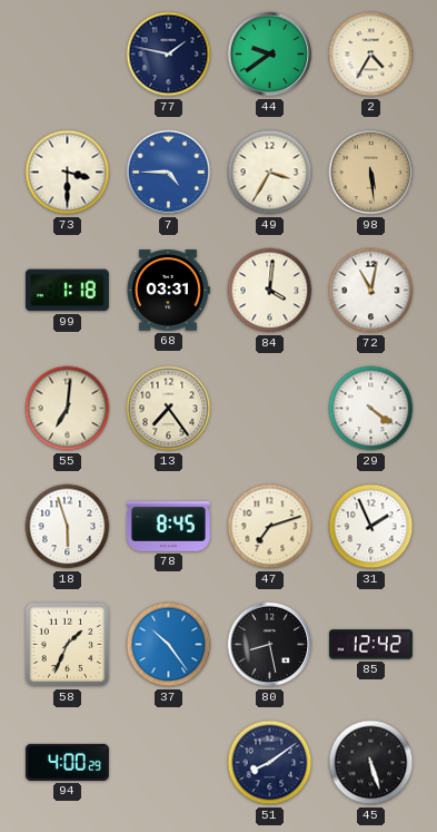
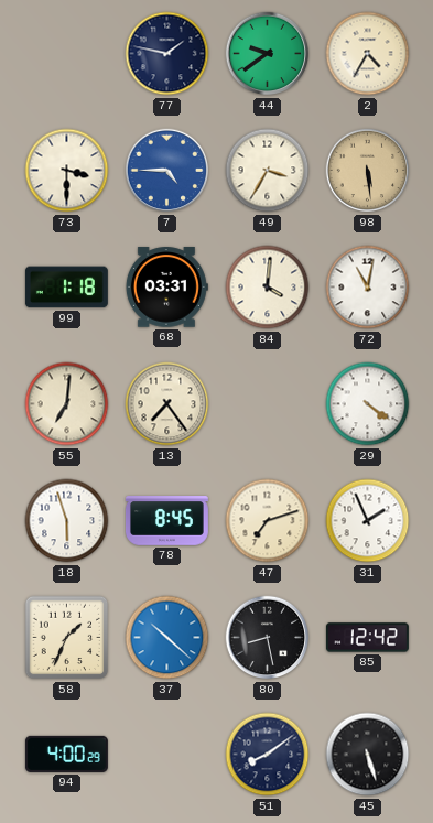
37: 10:24 -> 10:22 (167, 638)
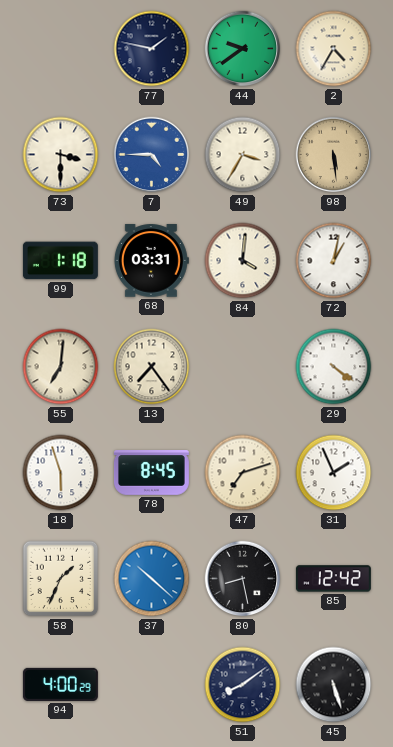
72: 11:02 -> 1:02 (334, 261)
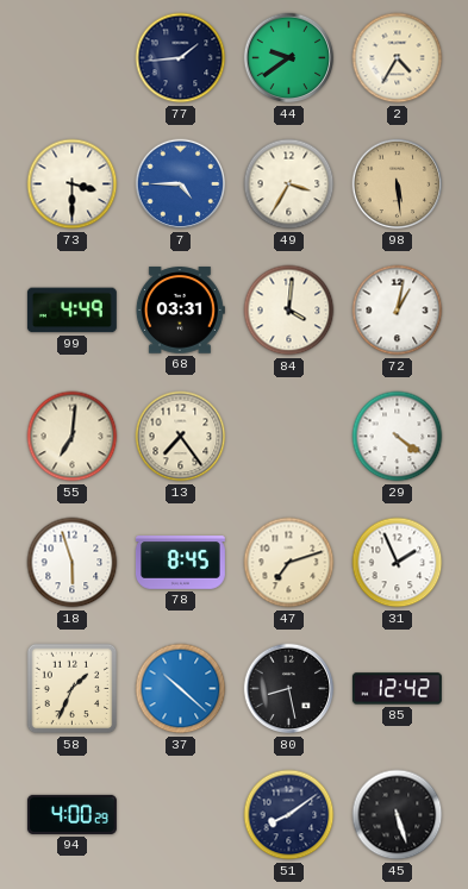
77: 1:47 -> 1:44 (181, 58)
99: 1:18 -> 4:49 (71, 311)
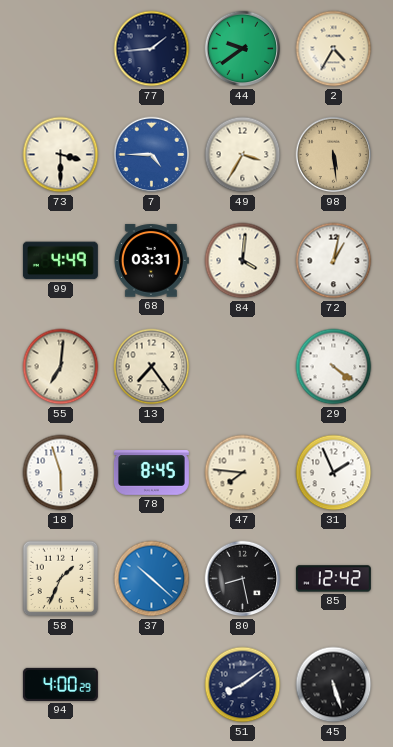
47: 7:12 -> 7:46 (243, 473)
